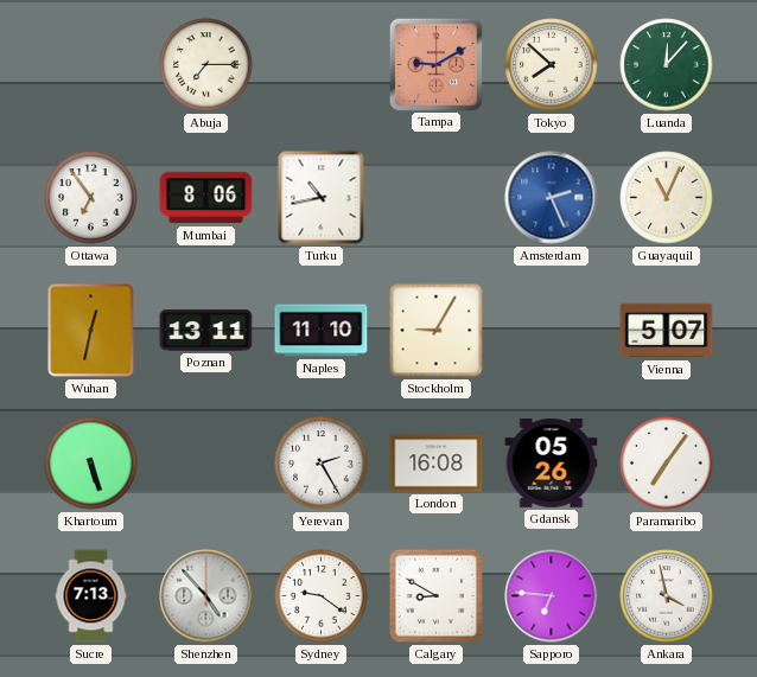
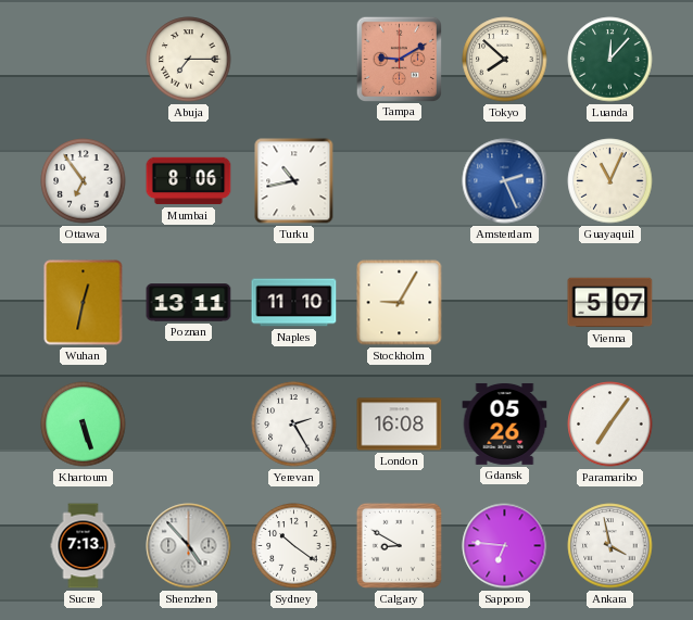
Sydney: 9:21 -> 10:21 (294, 546)
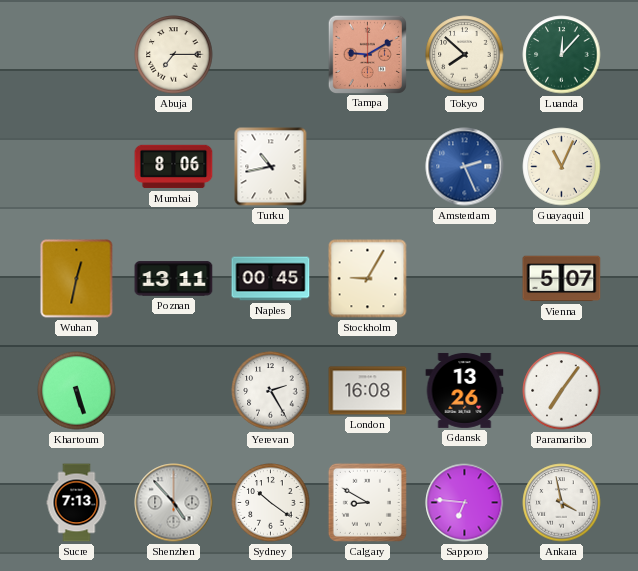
Ottawa: 6:54 -> none (84, 181)
Naples: 11:10 -> 00:45 (271, 279)
Gdansk: 05:26 -> 13:26 (465, 391)
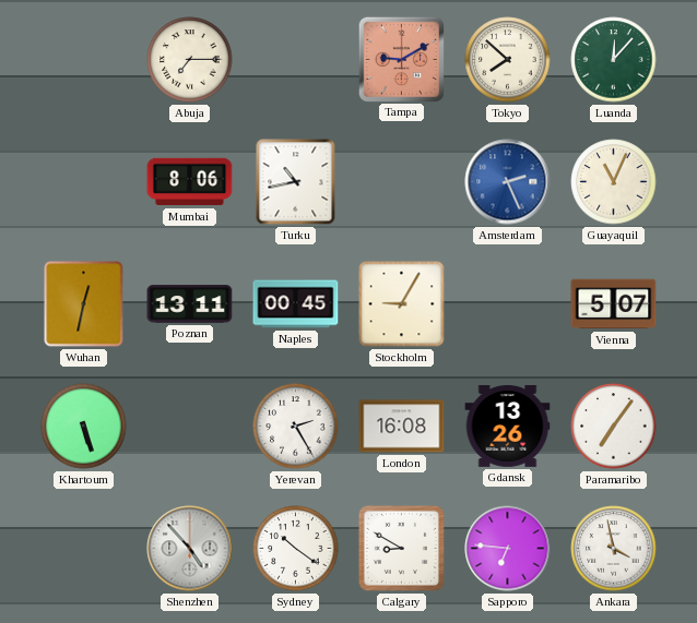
Sucre: 7:13 -> none (77, 503)
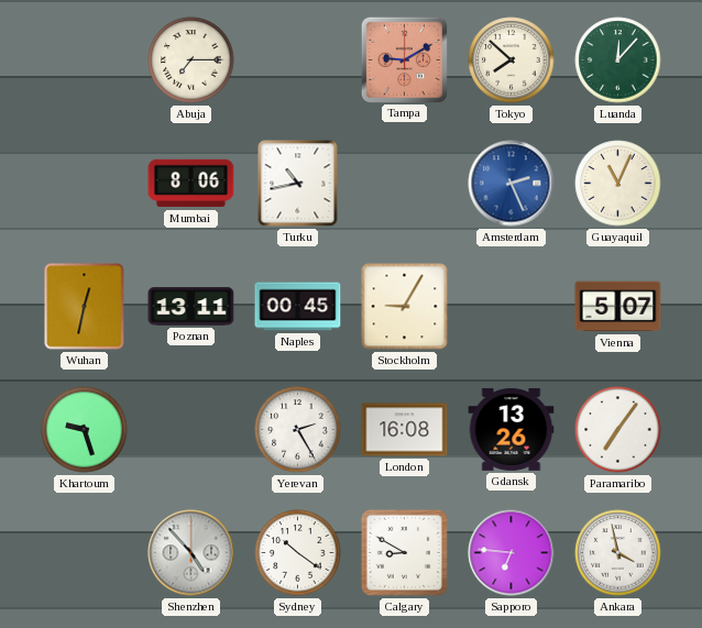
Khartoum: 5:27 -> 9:27 (85, 430)
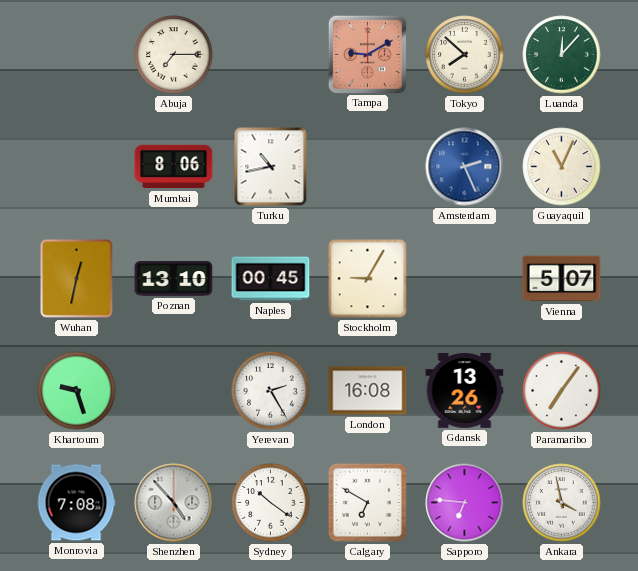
Poznan: 13:11 -> 13:10 (174, 279)
Monrovia: none -> 7:08 (76, 503)
Calgary: 8:50 -> 6:50 (367, 502)
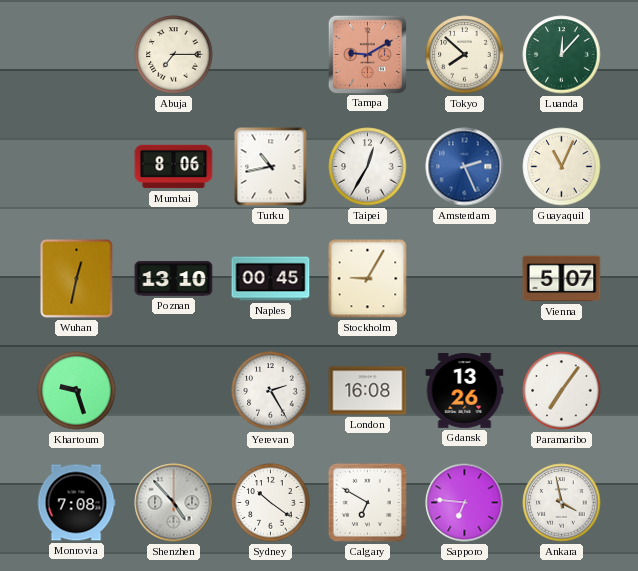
Taipei: none -> 12:35 (368, 167)
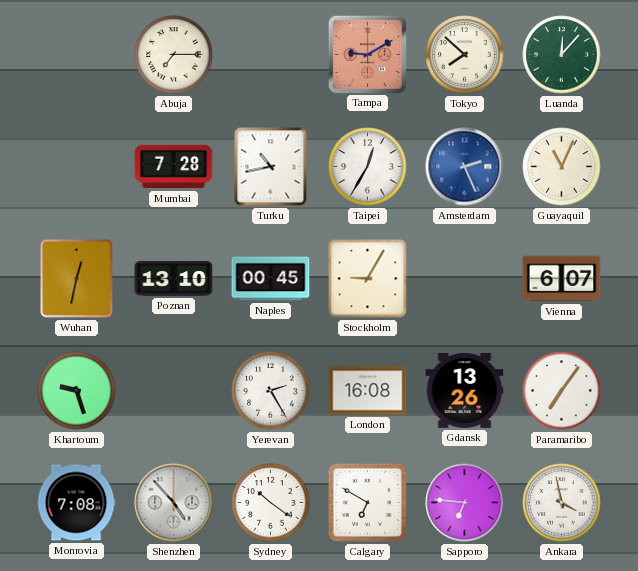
Mumbai: 8:06 -> 7:28 (174, 167)
Vienna: 5:07 -> 6:07 (562, 279)
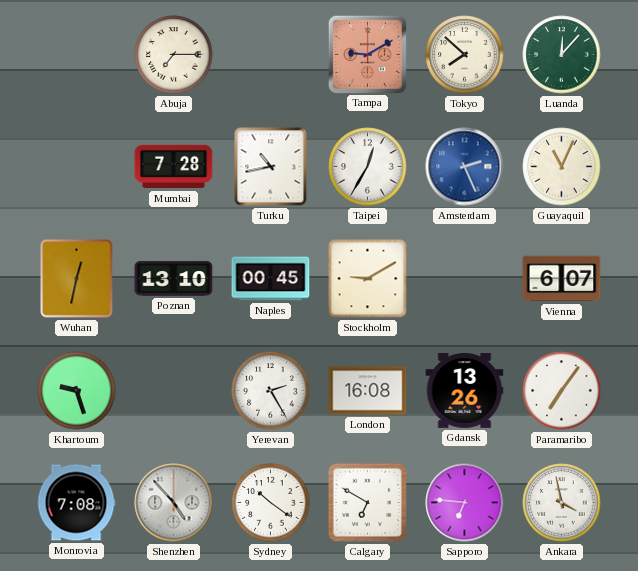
Stockholm: 9:05 -> 9:10 (368, 279)
